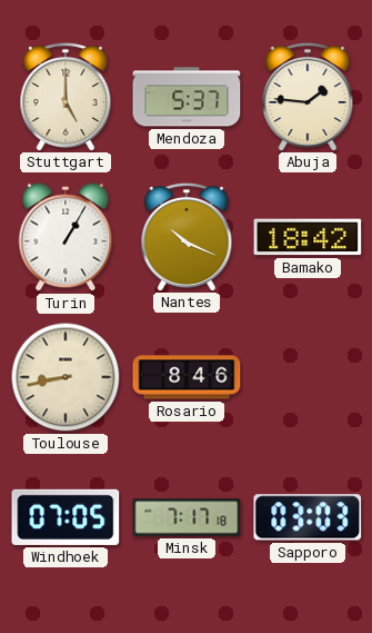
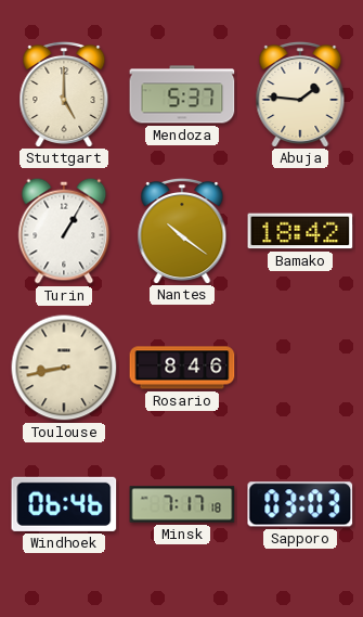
Nantes: 10:19 -> 10:21 (182, 230)
Windhoek: 07:05 -> 06:46 (64, 504)
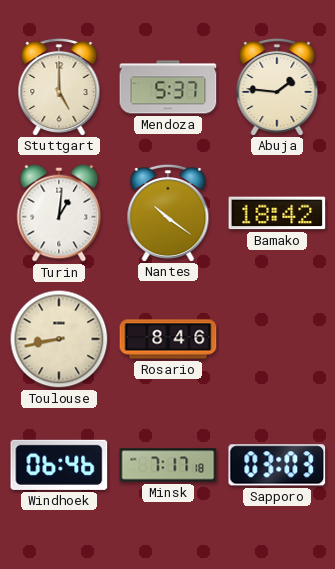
Turin: 1:05 -> 1:01 (59, 213)
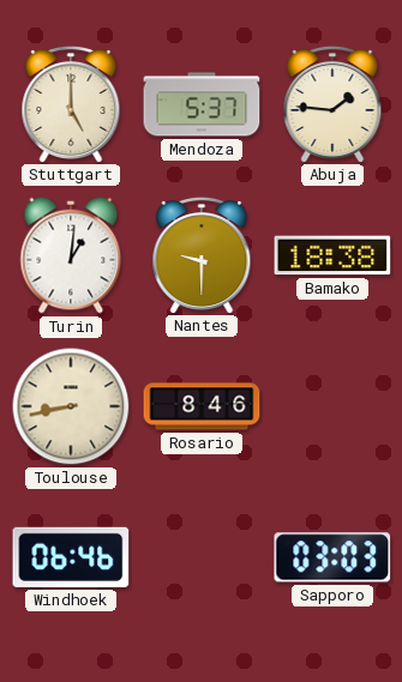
Nantes: 10:21 -> 9:30 (202, 254)
Bamako: 18:42 -> 18:38 (332, 255)
Minsk: 7:17 -> none (168, 465)
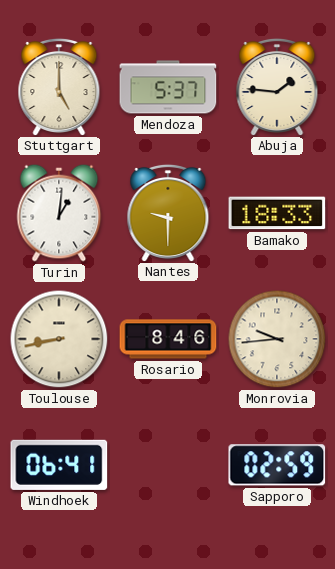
Bamako: 18:38 -> 18:33 (277, 213)
Monrovia: none -> 9:44 (277, 339)
Windhoek: 06:46 -> 06:41 (59, 465)
Sapporo: 03:03 -> 02:59 (277, 465)
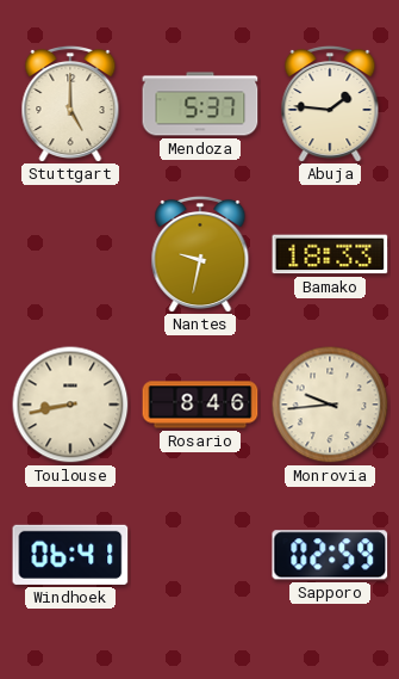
Turin: 1:01 -> none (59, 213)
Nantes: 9:30 -> 9:32 (200, 253)
